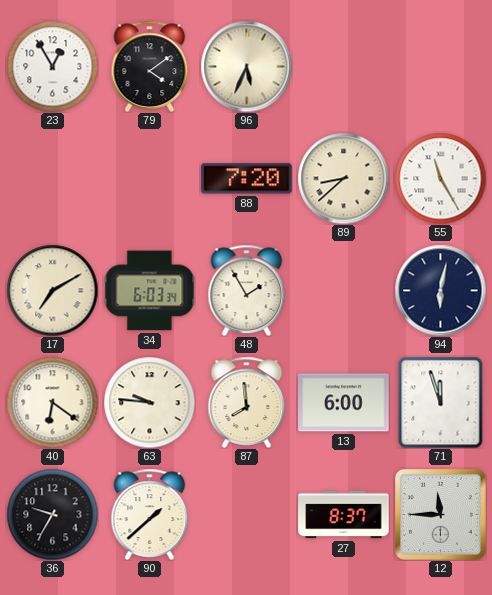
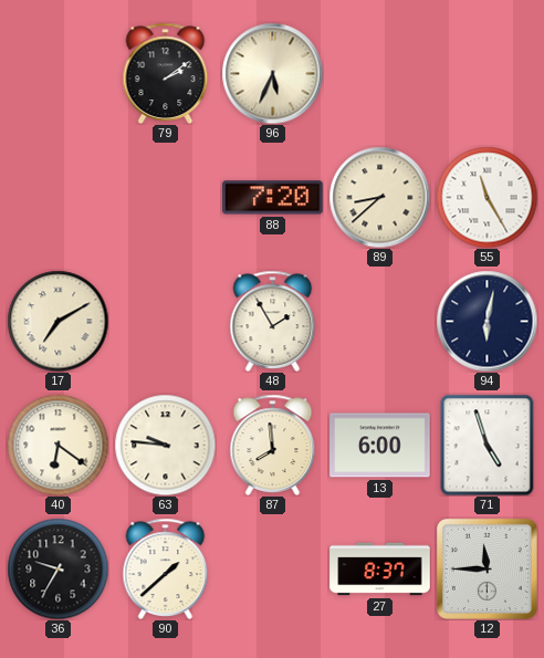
23: 12:55 -> none (52, 66)
79: 4:09 -> 2:09 (166, 73)
34: 6:03 -> none (149, 291)
71: 11:57 -> 4:57 (488, 445)
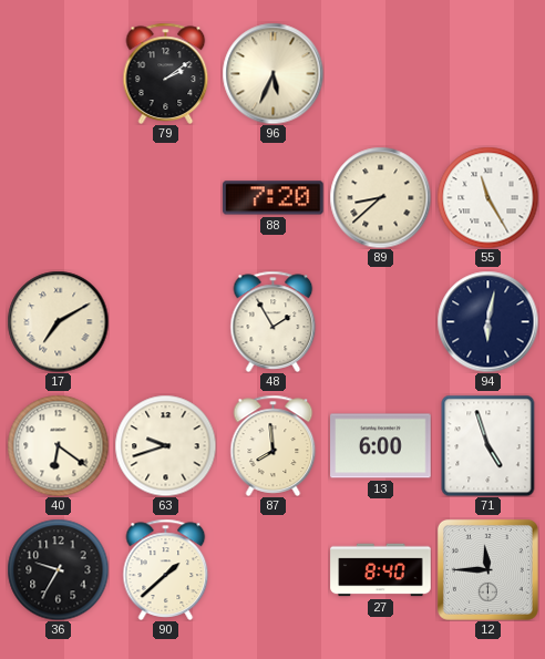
63: 9:46 -> 9:42 (165, 445)
27: 8:37 -> 8:40 (381, 570)
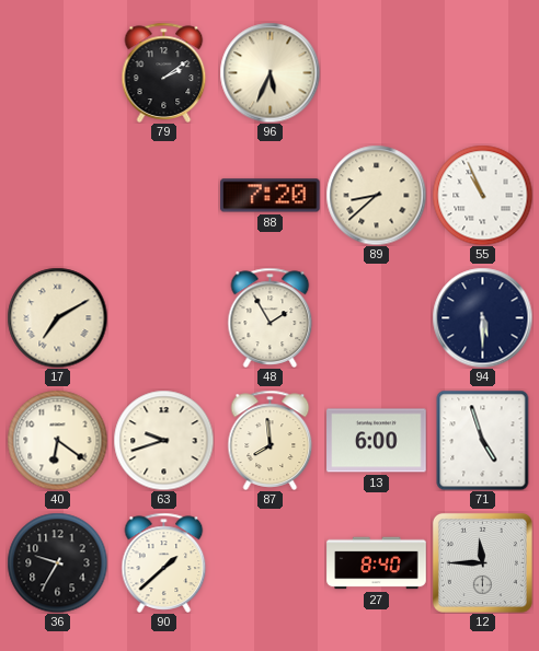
55: 11:25 -> 10:56 (482, 195)
94: 6:02 -> 5:30 (482, 317)
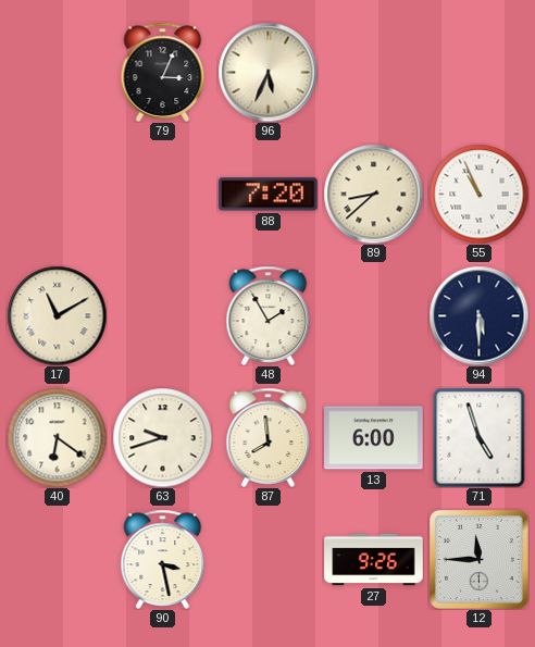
79: 2:09 -> 3:04 (163, 72)
17: 7:10 -> 11:10 (57, 315)
36: 9:35 -> none (57, 562)
90: 1:38 -> 3:28 (163, 559)
27: 8:40 -> 9:26 (374, 560)
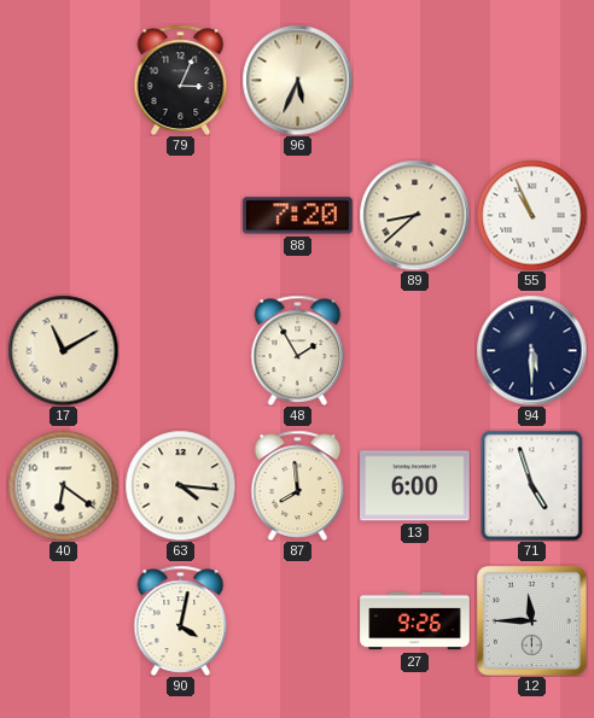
63: 9:42 -> 4:16 (180, 485)
90: 3:28 -> 4:02 (181, 620)
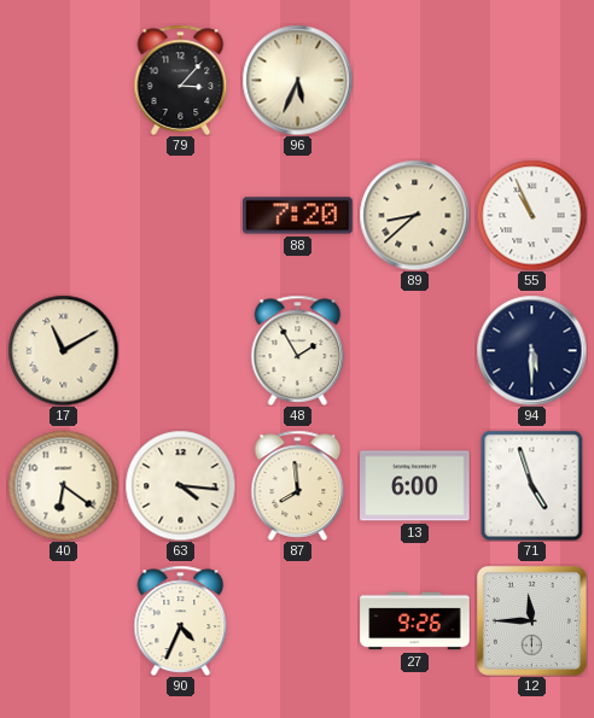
79: 3:04 -> 3:07 (181, 80)
90: 4:02 -> 4:34 (181, 620)
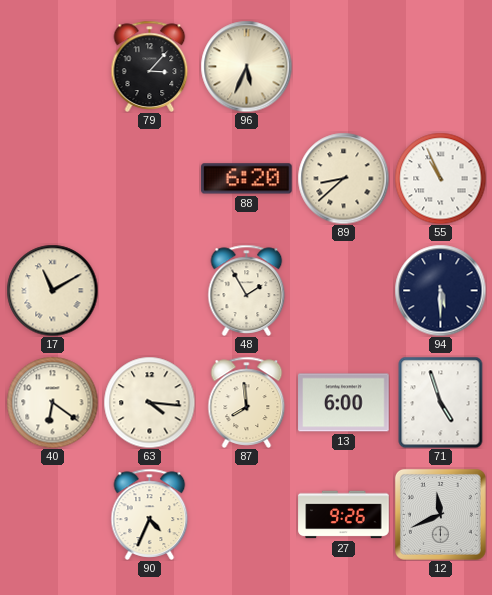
88: 7:20 -> 6:20 (247, 179)
12: 11:45 -> 11:41 (440, 514)
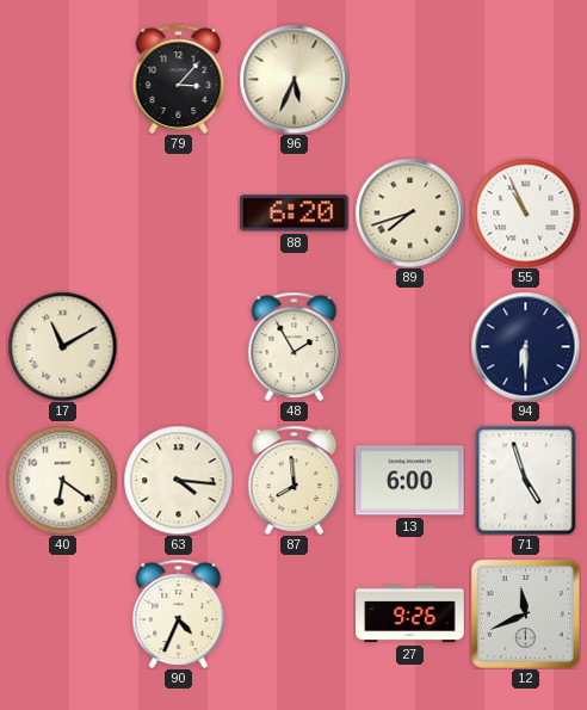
89: 8:38 -> 7:42 (409, 212)
94: 5:30 -> 6:30 (525, 346)
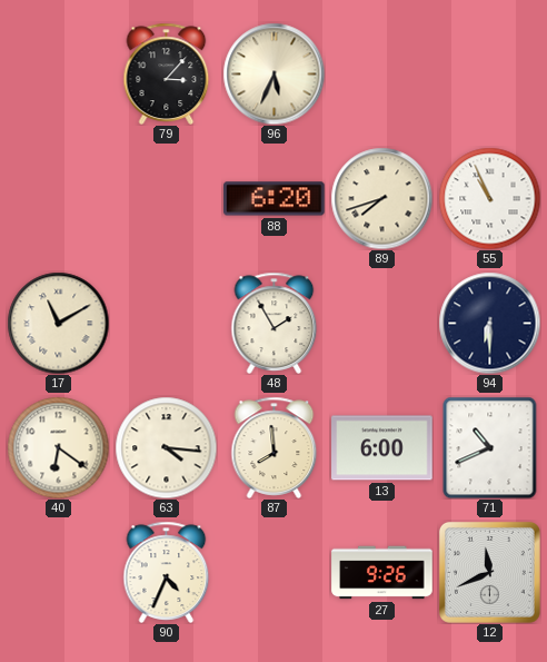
71: 4:57 -> 10:41 (490, 447)
